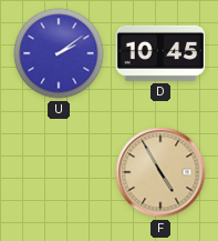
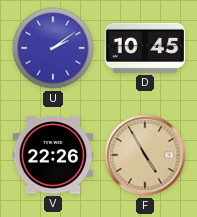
V: none -> 22:26 (53, 155)
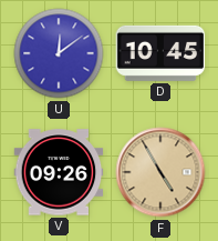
U: 2:09 -> 12:09 (59, 53)
V: 22:26 -> 09:26 (59, 172)
